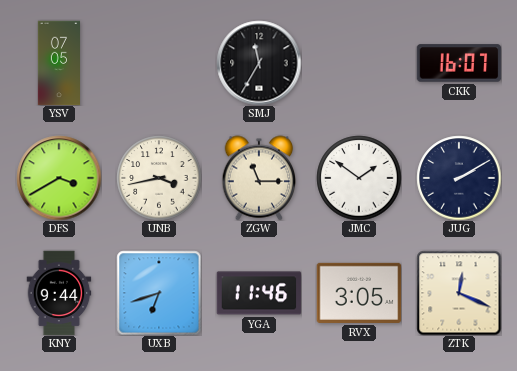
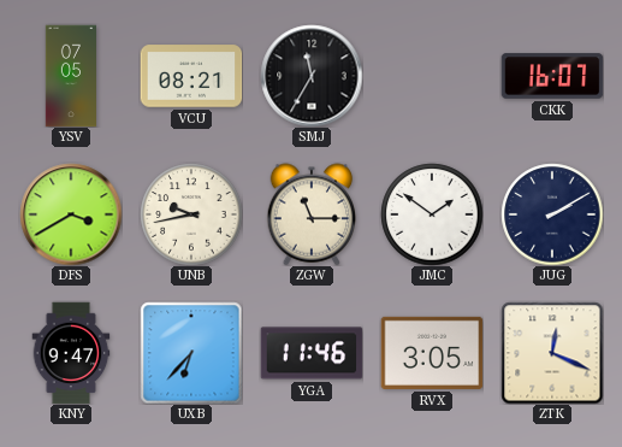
VCU: none -> 08:21 (191, 76)
UNB: 3:43 -> 9:43 (191, 214)
KNY: 9:44 -> 9:47 (71, 353)
UXB: 6:42 -> 6:37 (191, 353)
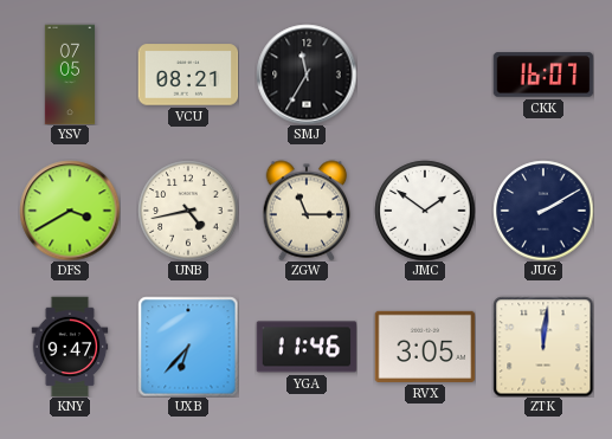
UNB: 9:43 -> 4:43 (188, 211)
ZTK: 12:19 -> 12:01 (543, 347)
